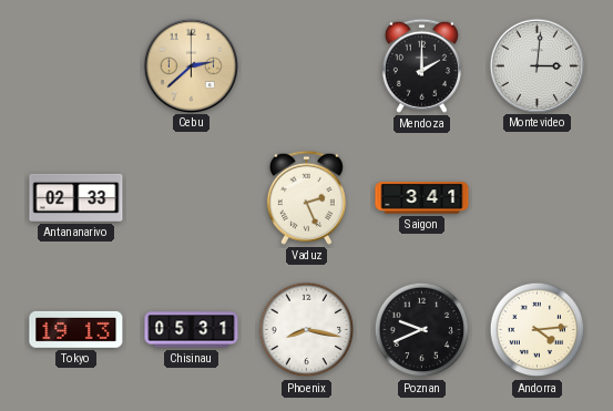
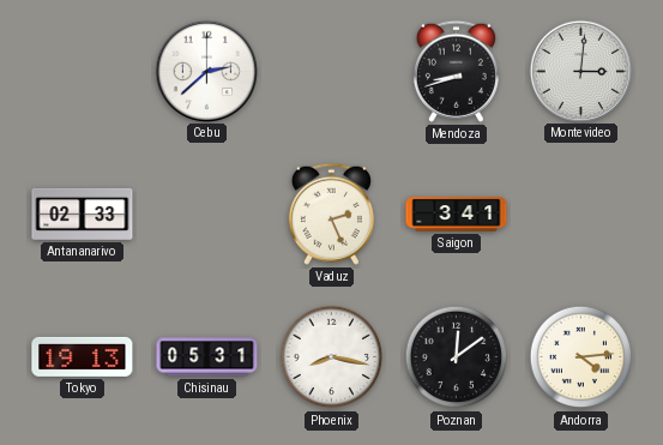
Cebu dial: champagne -> white (206, 71)
Mendoza: 2:00 -> 8:42 (456, 71)
Poznan: 9:41 -> 12:09 (457, 357)
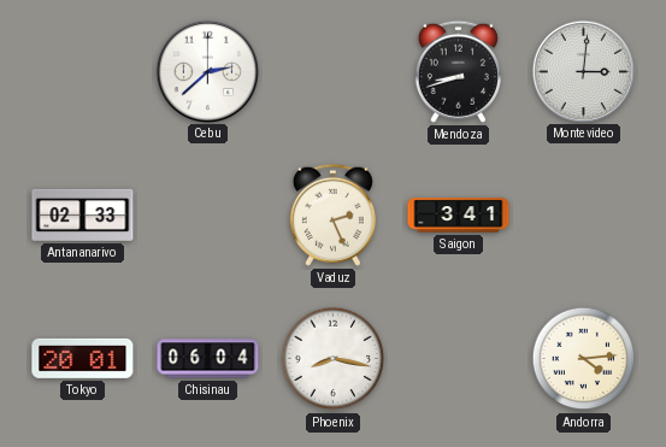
Tokyo: 19:13 -> 20:01 (83, 358)
Chisinau: 05:31 -> 06:04 (208, 359)
Poznan: 12:09 -> none (457, 357)
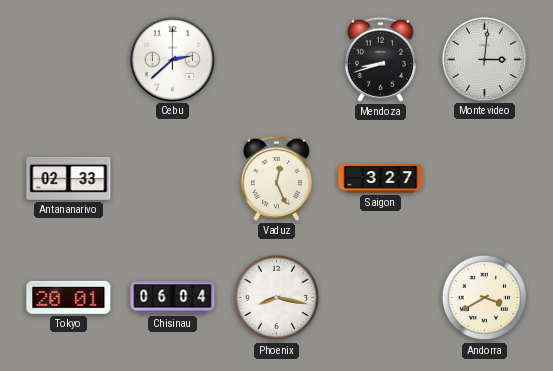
Vaduz: 2:26 -> 12:26 (276, 178)
Saigon: 3:41 -> 3:27 (381, 179)
Andorra: 4:14 -> 3:40 (485, 298)
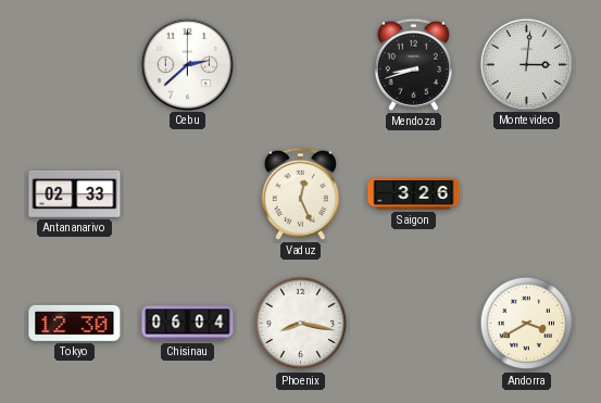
Saigon: 3:27 -> 3:26 (414, 194)
Tokyo: 20:01 -> 12:30 (75, 323)
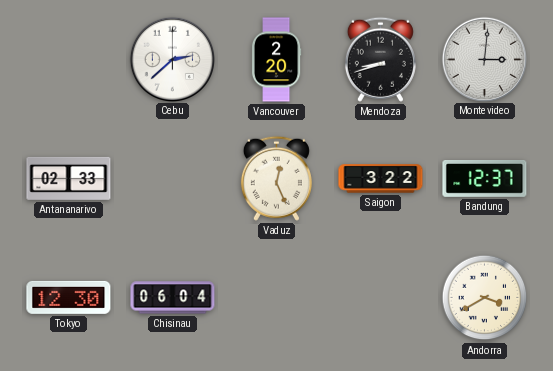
Vancouver: none -> 2:20 (276, 60)
Saigon: 3:26 -> 3:22 (381, 179)
Bandung: none -> 12:37 (485, 179)
Phoenix: 8:17 -> none (301, 324)
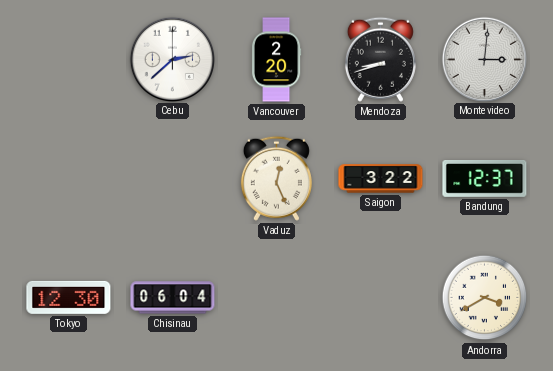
Antananarivo: 02:33 -> none (69, 178)
